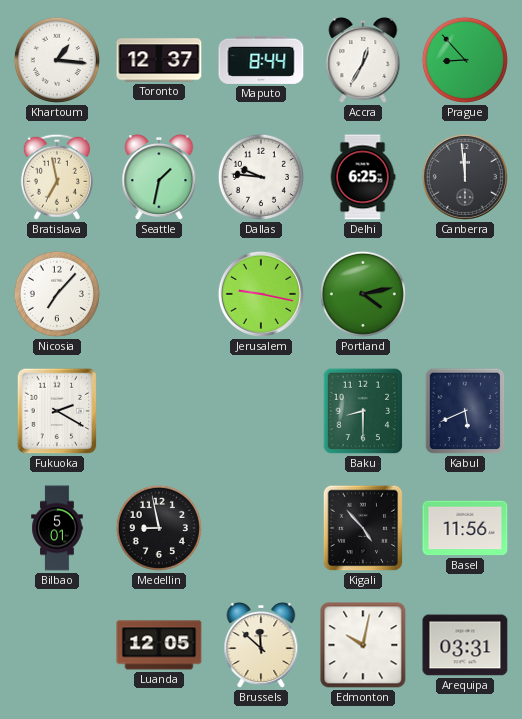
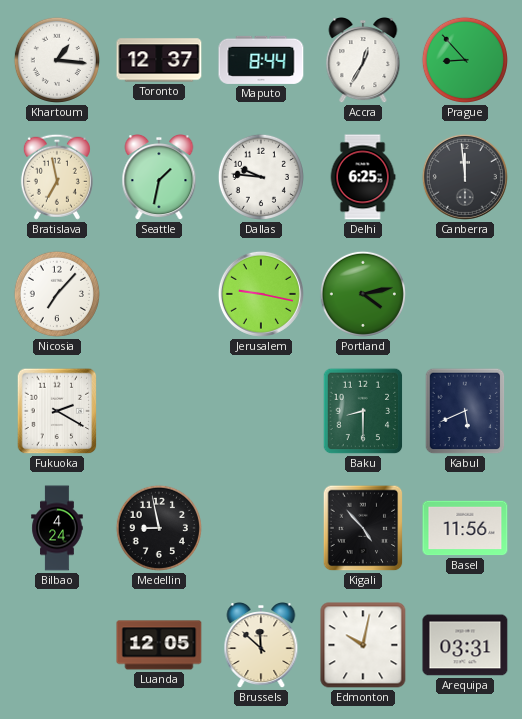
Bilbao: 5:01 -> 4:24 (57, 528)
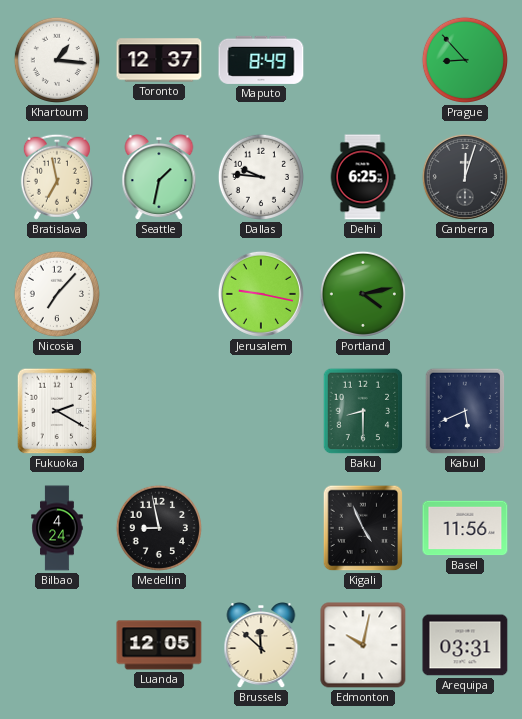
Maputo: 8:44 -> 8:49 (261, 60)
Accra: 12:35 -> none (363, 61)
Canberra: 11:59 -> 12:03 (465, 177)
Kigali: 4:53 -> 4:56 (363, 528)
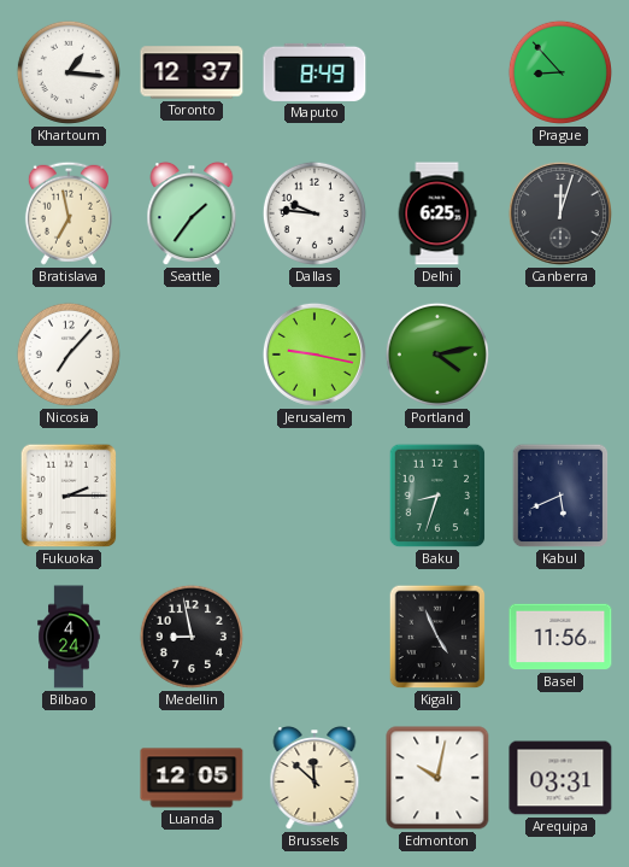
Seattle: 1:32 -> 1:36 (192, 215)
Fukuoka: 2:20 -> 2:15 (69, 496)
Baku: 8:30 -> 8:33 (437, 496)
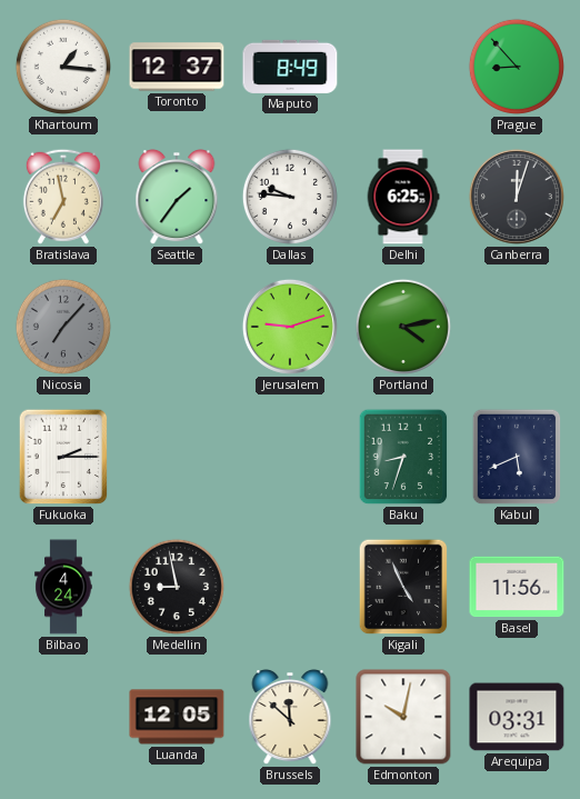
Nicosia dial: white -> grey (63, 327)
Jerusalem: 9:17 -> 9:12 (290, 327)
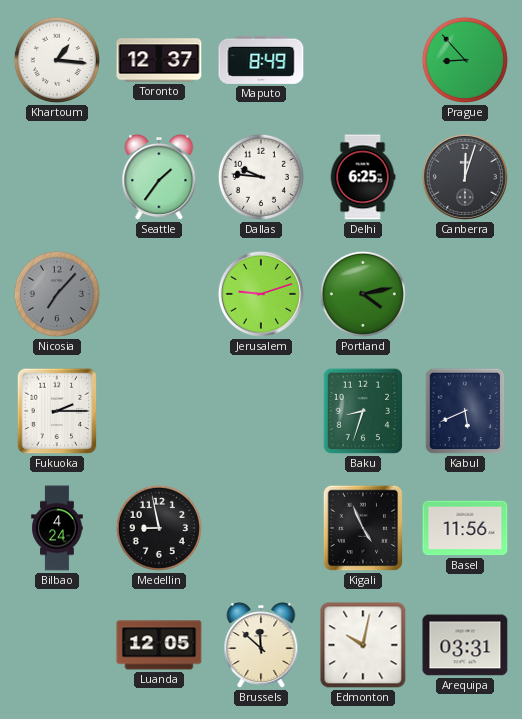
Bratislava: 6:58 -> none (63, 197)
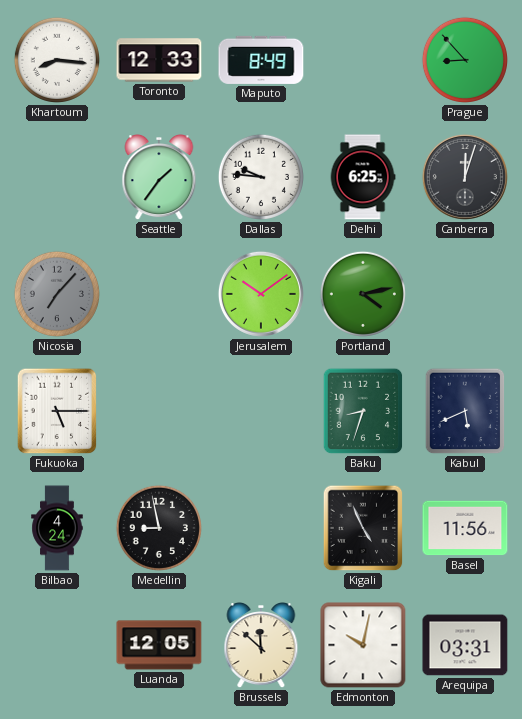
Khartoum: 1:16 -> 8:16 (57, 60)
Toronto: 12:37 -> 12:33 (159, 60)
Jerusalem: 9:12 -> 10:09 (261, 294)
Fukuoka: 2:15 -> 5:15 (57, 411)
